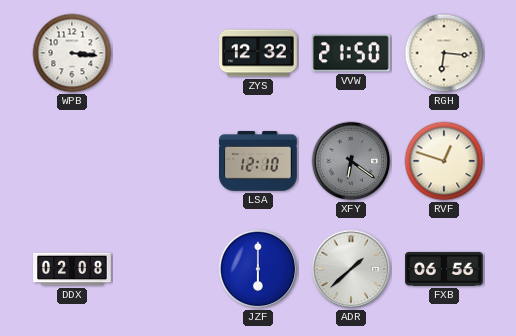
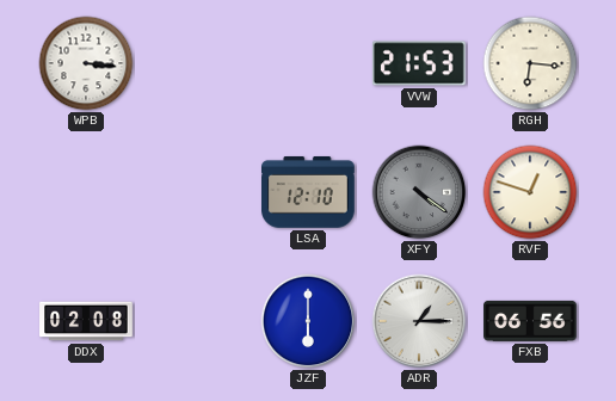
ZYS: 12:32 -> none (259, 53)
VVW: 21:50 -> 21:53 (419, 63)
XFY: 6:21 -> 4:21 (419, 192)
ADR: 1:38 -> 1:15 (419, 321)
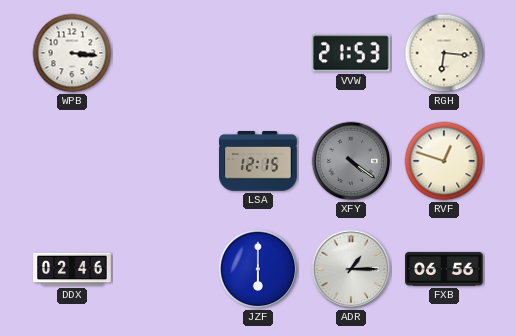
LSA: 12:10 -> 12:15 (259, 162)
DDX: 02:08 -> 02:46 (72, 269)
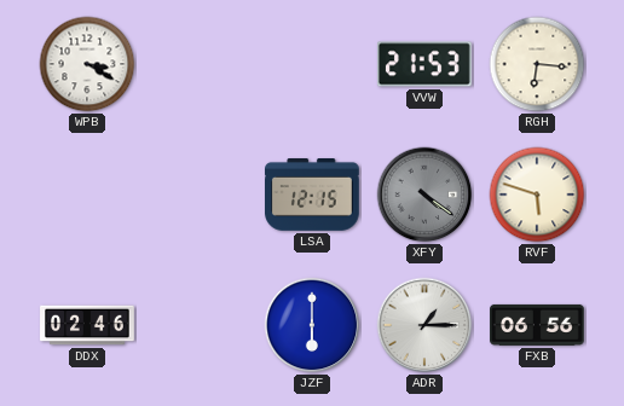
WPB: 3:16 -> 3:20 (87, 64)
RVF: 12:48 -> 5:48 (537, 195)
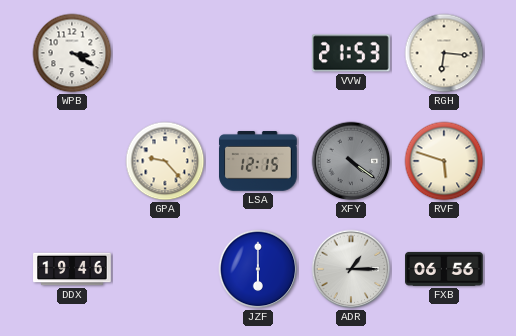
GPA: none -> 9:23 (165, 161)
DDX: 02:46 -> 19:46 (72, 269)
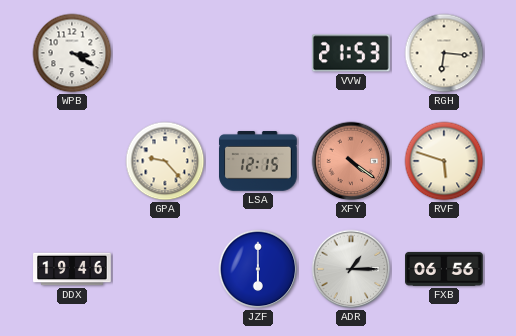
XFY dial: grey -> salmon (351, 161)
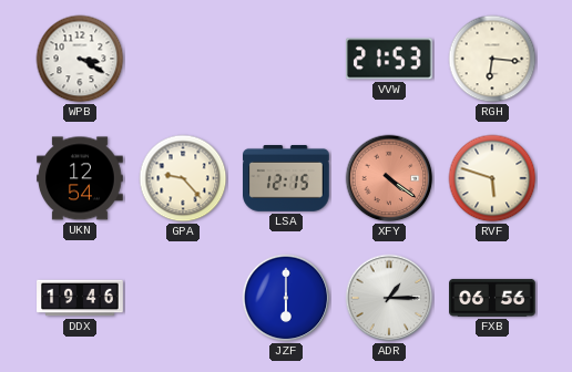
UKN: none -> 12:54 (80, 178)
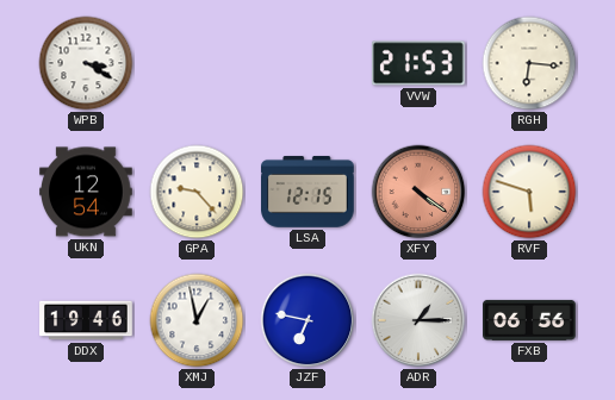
XMJ: none -> 12:58 (197, 320)
JZF: 6:00 -> 6:47 (307, 320)
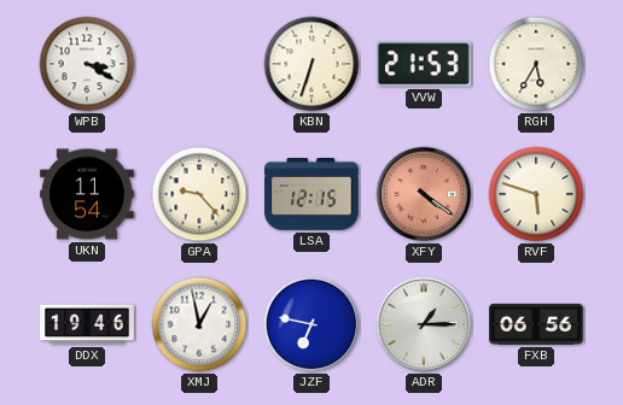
KBN: none -> 6:33 (311, 64)
RGH: 6:16 -> 5:35 (536, 64)
UKN: 12:54 -> 11:54 (87, 194)
